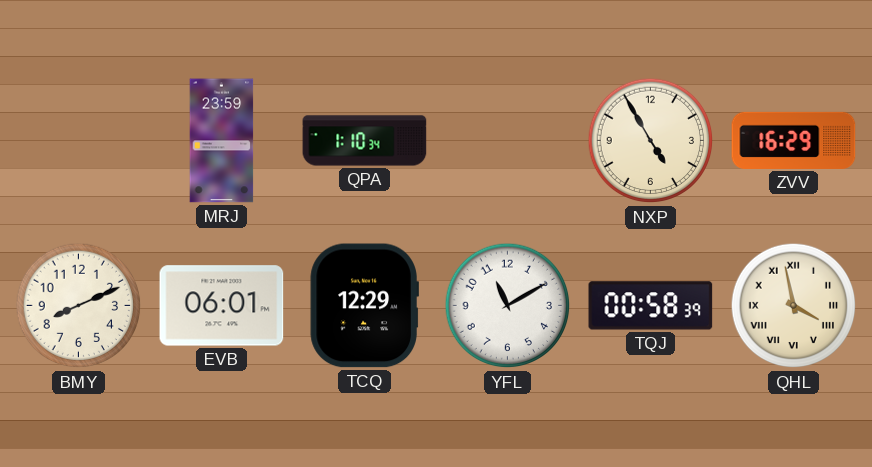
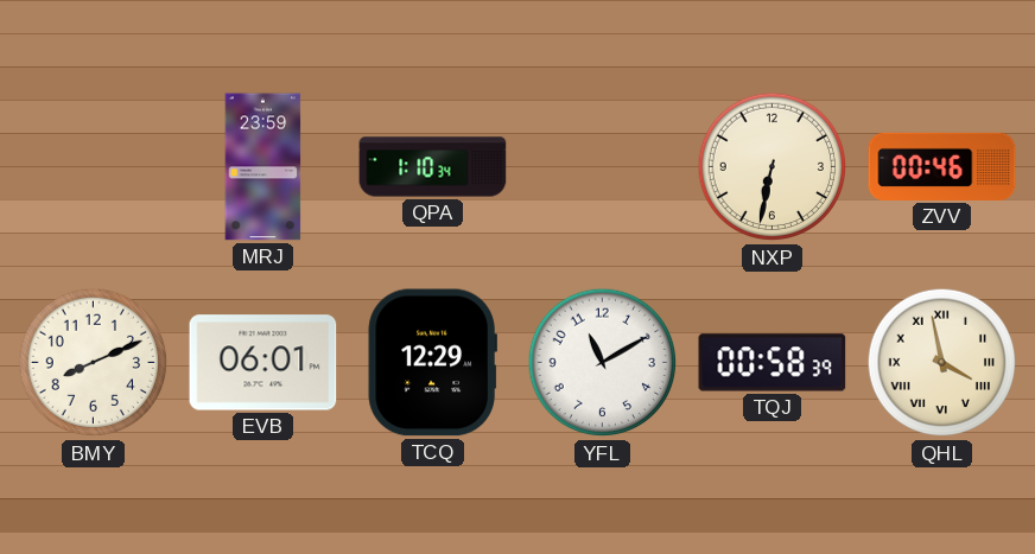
NXP: 4:55 -> 6:32 (773, 167)
ZVV: 16:29 -> 00:46 (942, 166)
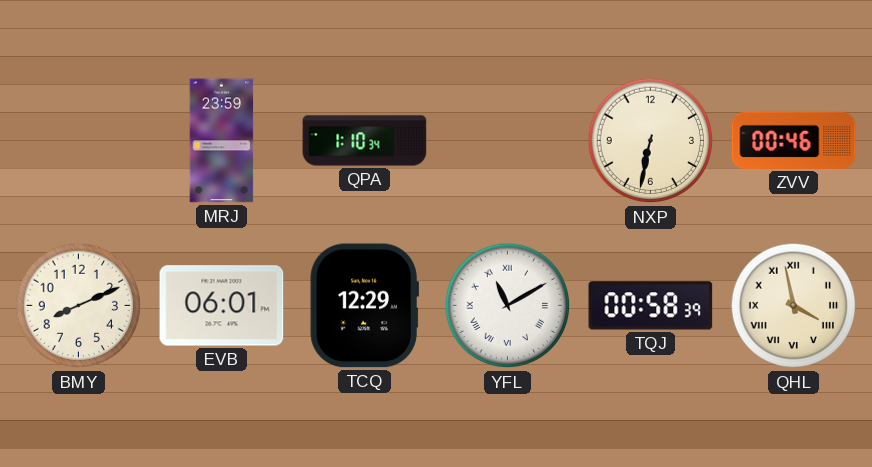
YFL numerals: Arabic -> Roman (508, 306)
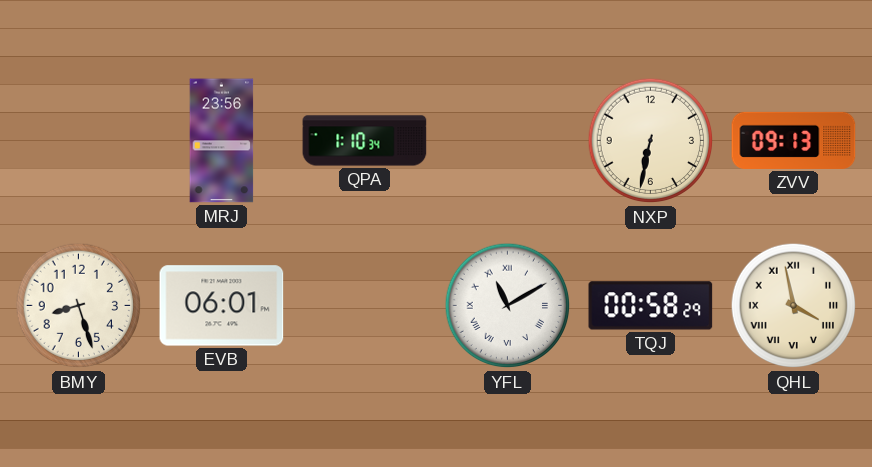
MRJ: 23:59 -> 23:56 (222, 141)
ZVV: 00:46 -> 09:13 (794, 140)
BMY: 8:11 -> 8:27 (79, 306)
TCQ: 12:29 -> none (364, 306)
TQJ: 00:58:39 -> 00:58:29 (651, 306)
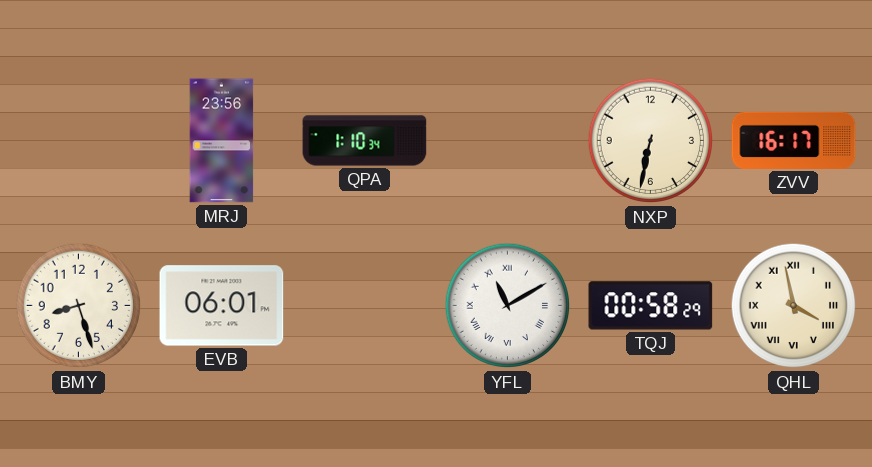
ZVV: 09:13 -> 16:17 (794, 140)
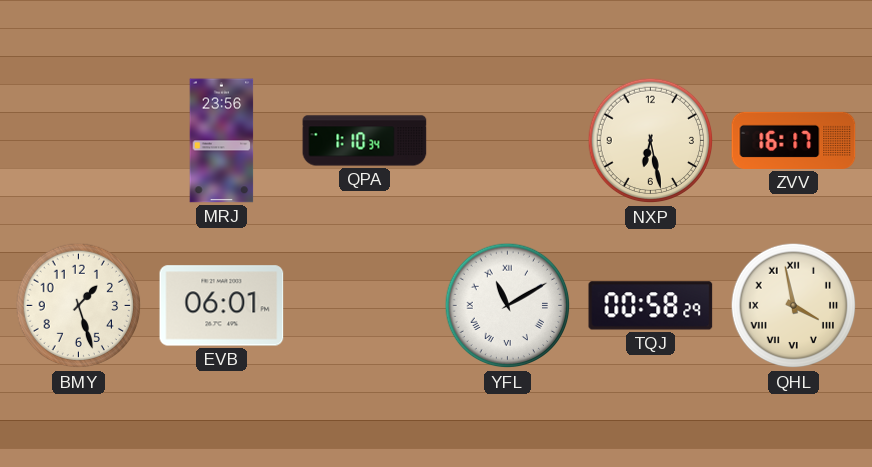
NXP: 6:32 -> 6:28 (651, 141)
BMY: 8:27 -> 1:27 (79, 306)
